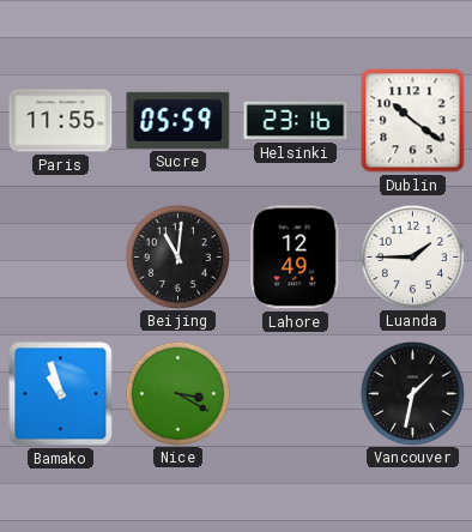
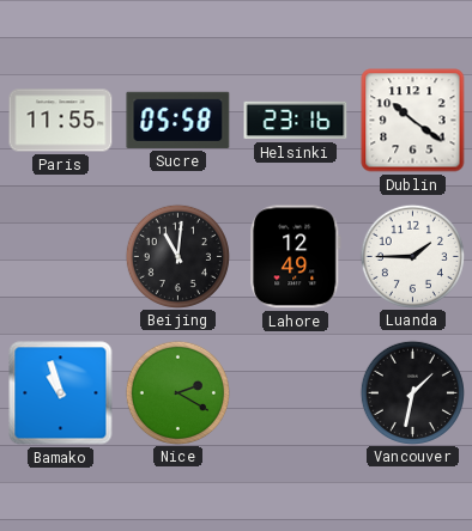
Sucre: 05:59 -> 05:58 (178, 120)
Nice: 3:20 -> 2:20 (177, 392)
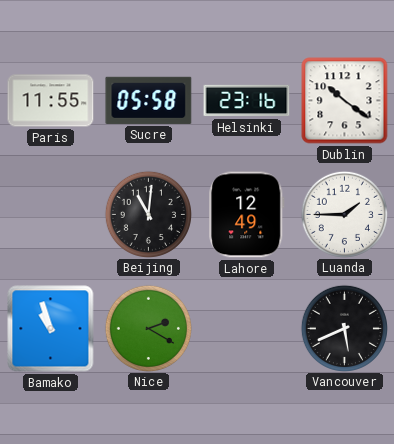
Vancouver: 1:32 -> 5:41 (344, 328)
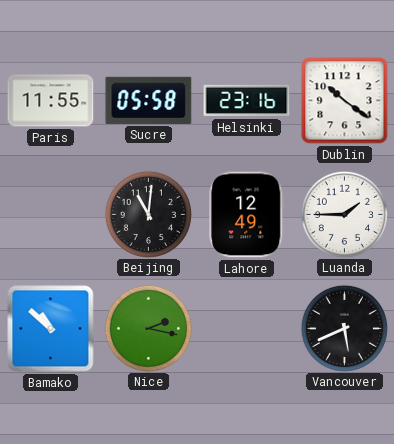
Bamako: 10:57 -> 10:52 (51, 329)
Nice: 2:20 -> 2:17 (148, 328)
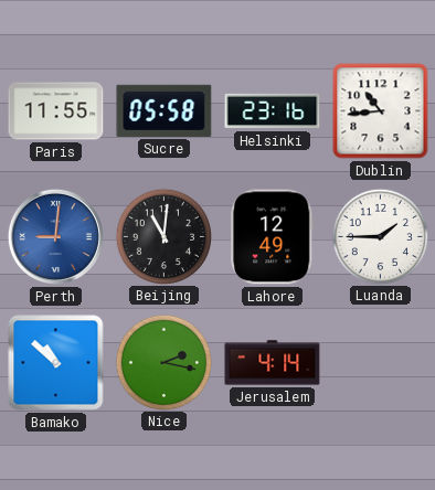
Dublin: 10:21 -> 10:44 (381, 111)
Perth: none -> 9:01 (55, 236)
Jerusalem: none -> 4:14 (273, 363)
Vancouver: 5:41 -> none (344, 328)
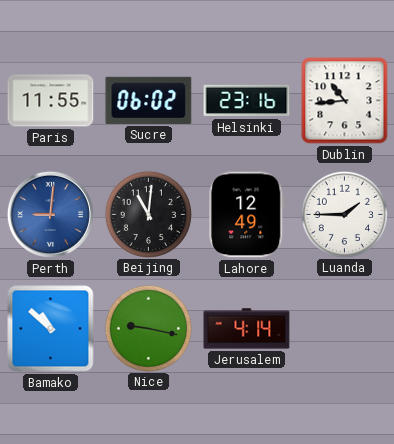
Sucre: 05:58 -> 06:02 (149, 100)
Nice: 2:17 -> 9:17 (148, 328)
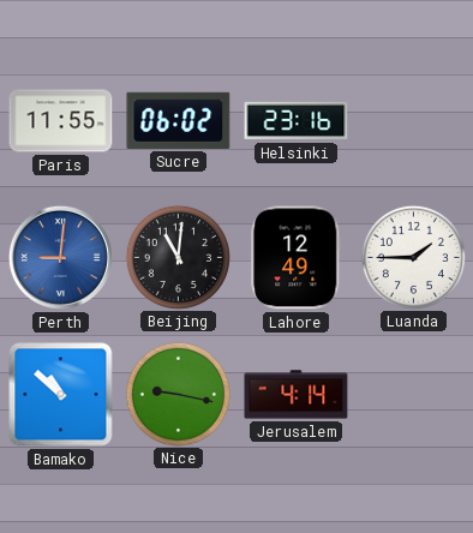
Dublin: 10:44 -> none (345, 101)
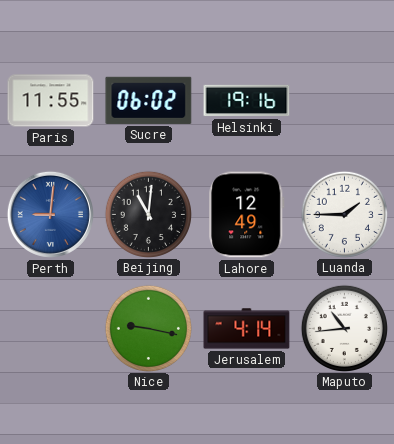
Helsinki: 23:16 -> 19:16 (247, 101)
Bamako: 10:52 -> none (61, 395)
Maputo: none -> 10:44 (344, 328)
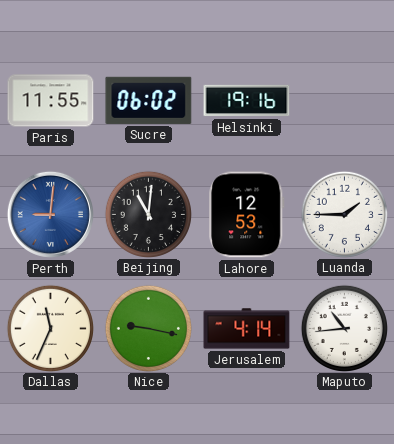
Lahore: 12:49 -> 12:53 (247, 215)
Dallas: none -> 11:34 (50, 328)
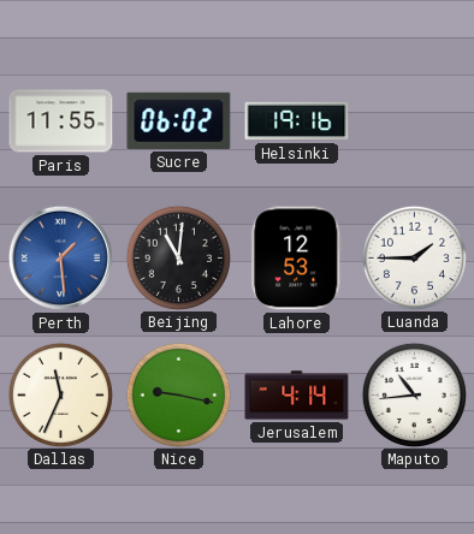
Perth: 9:01 -> 1:29 (60, 257)
